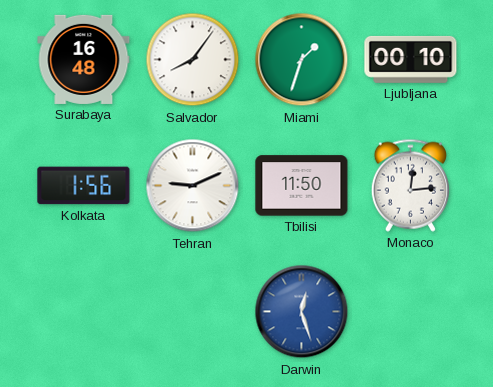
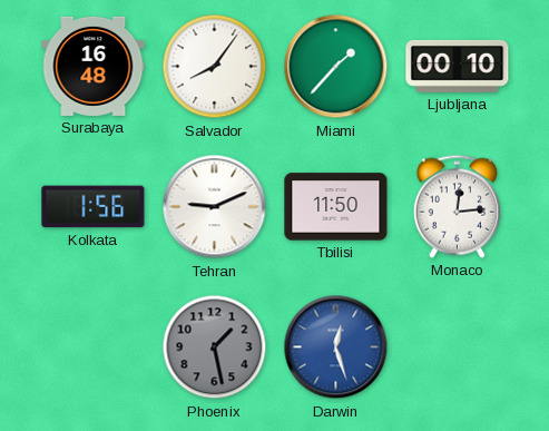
Miami: 1:33 -> 1:37 (336, 67)
Phoenix: none -> 1:28 (215, 347)
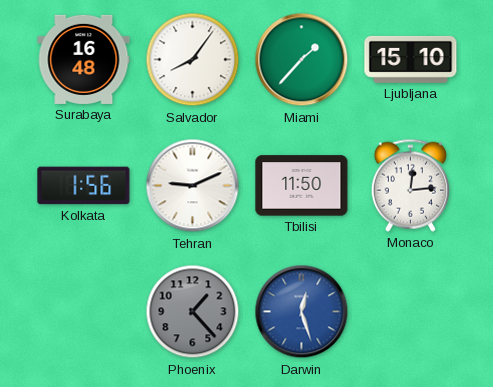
Ljubljana: 00:10 -> 15:10 (411, 59)
Phoenix: 1:28 -> 1:23 (193, 312)
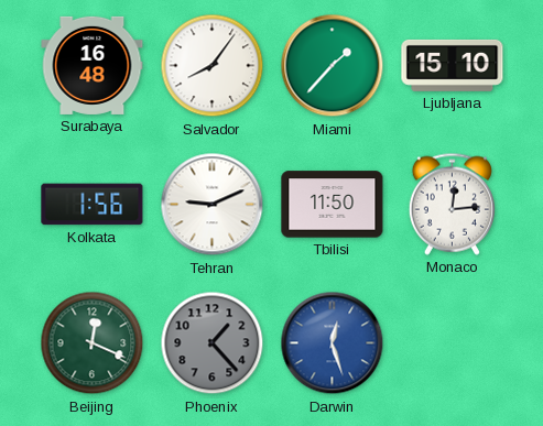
Beijing: none -> 12:19 (93, 343)
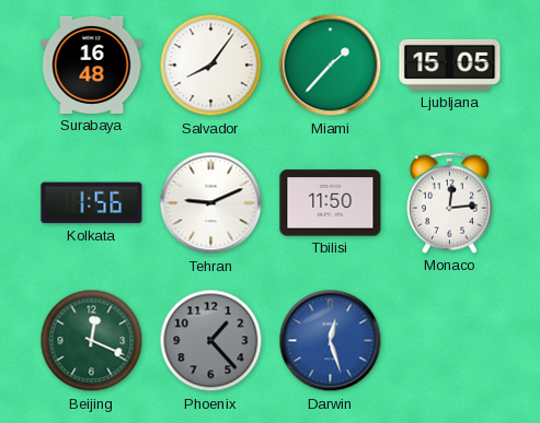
Ljubljana: 15:10 -> 15:05 (450, 64)
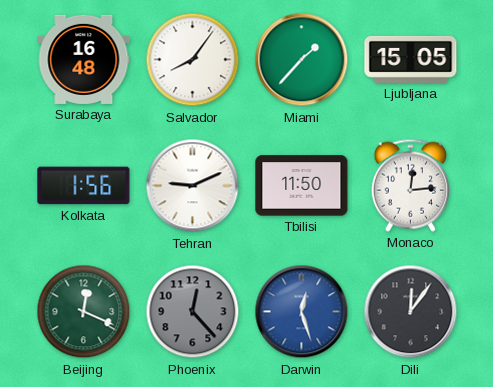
Phoenix: 1:23 -> 12:23 (193, 312)
Dili: none -> 12:06 (411, 312)
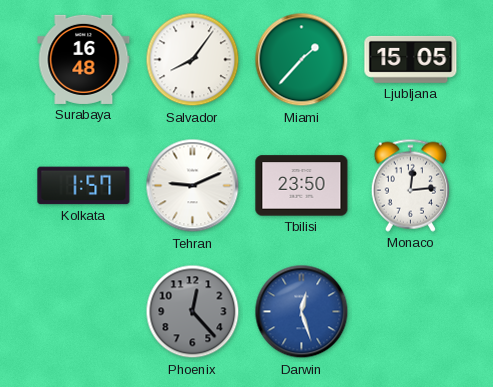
Kolkata: 1:56 -> 1:57 (84, 186)
Tbilisi: 11:50 -> 23:50 (302, 186)
Beijing: 12:19 -> none (84, 312)
Dili: 12:06 -> none (411, 312)
